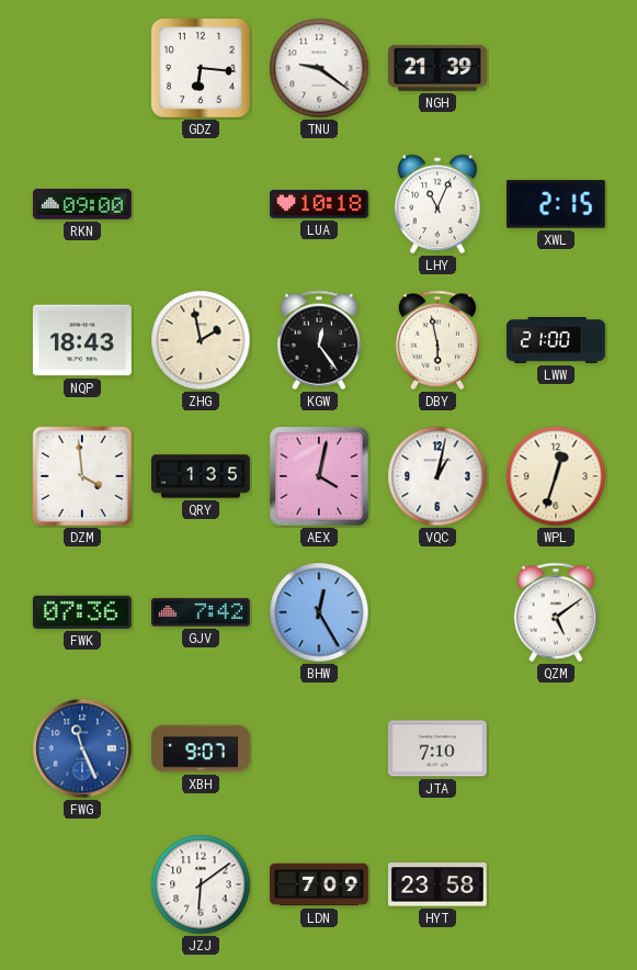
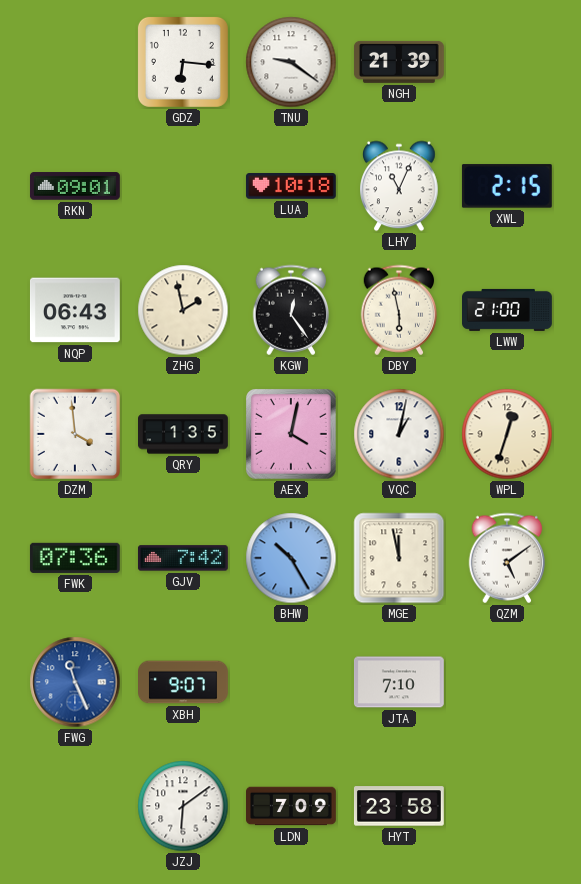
RKN: 09:00 -> 09:01 (75, 186)
NQP: 18:43 -> 06:43 (75, 310)
BHW: 12:25 -> 10:25 (291, 558)
MGE: none -> 11:58 (399, 558)
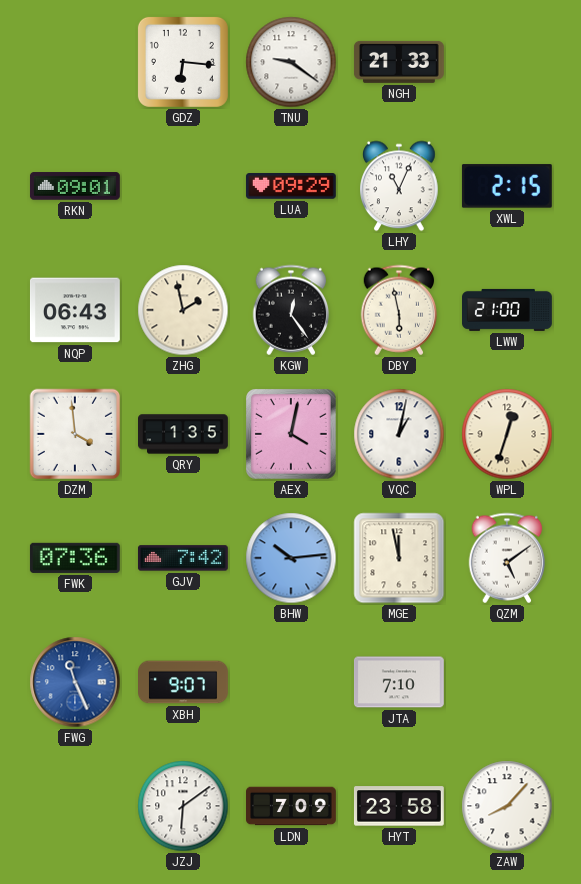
NGH: 21:39 -> 21:33 (399, 62)
LUA: 10:18 -> 09:29 (291, 187)
BHW: 10:25 -> 10:14 (291, 558)
ZAW: none -> 8:07 (507, 806)
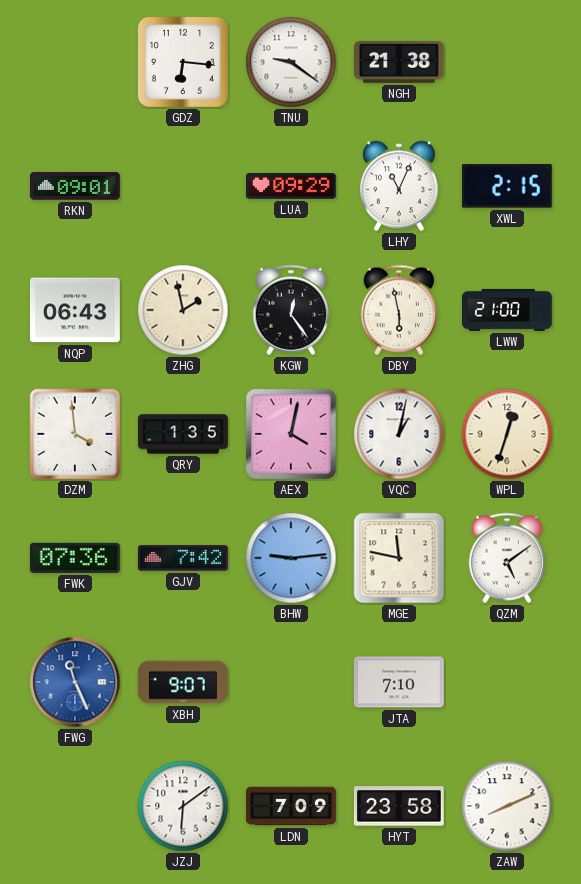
NGH: 21:33 -> 21:38 (399, 62)
BHW: 10:14 -> 9:14 (291, 558)
MGE: 11:58 -> 11:47 (399, 558)
ZAW: 8:07 -> 8:11 (507, 806)
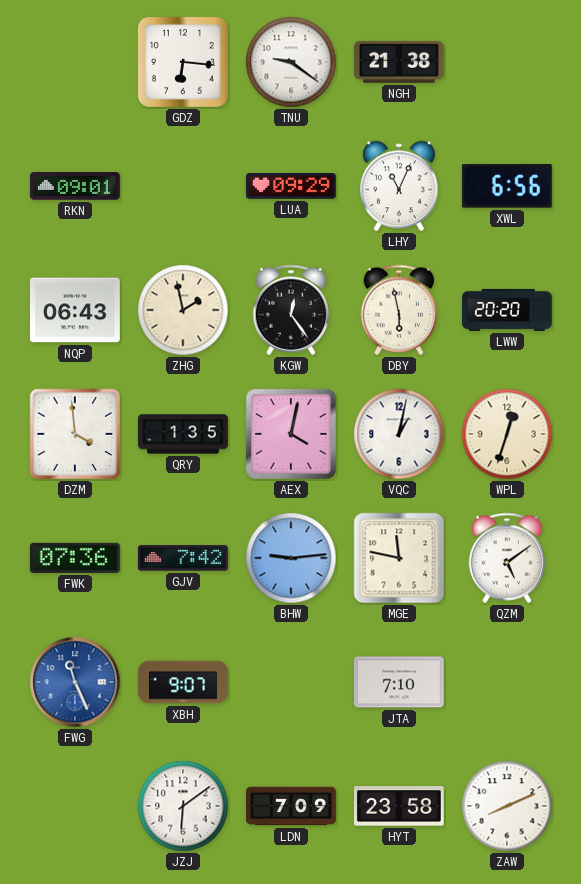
XWL: 2:15 -> 6:56 (507, 186)
LWW: 21:00 -> 20:20 (508, 310)
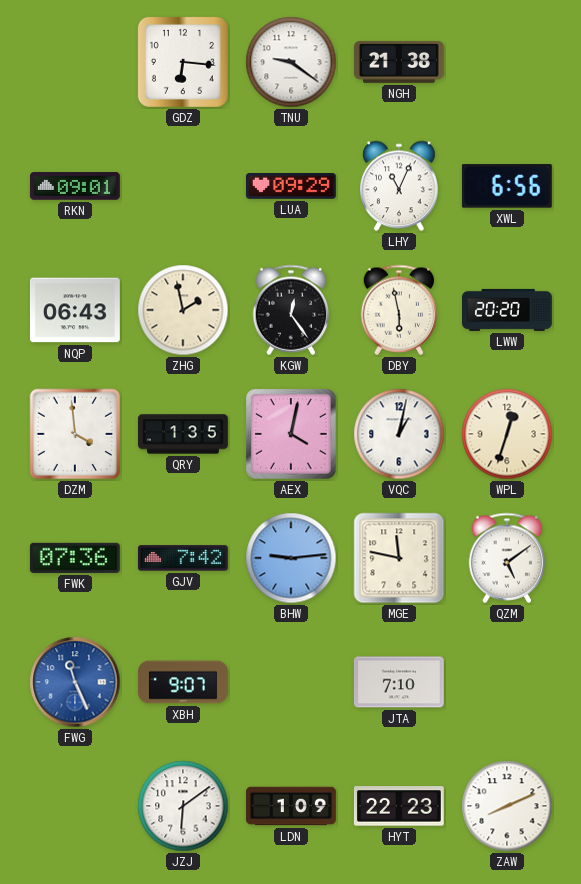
LDN: 7:09 -> 1:09 (292, 806)
HYT: 23:58 -> 22:23 (399, 806)
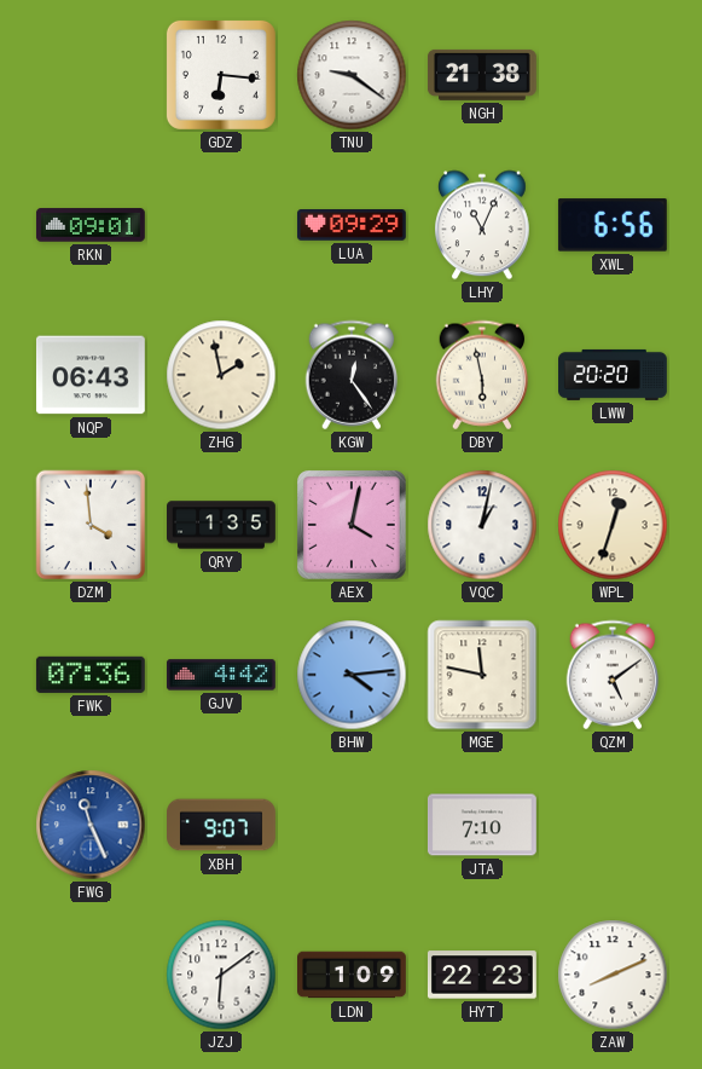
GJV: 7:42 -> 4:42 (221, 675)
BHW: 9:14 -> 4:14 (352, 675)
